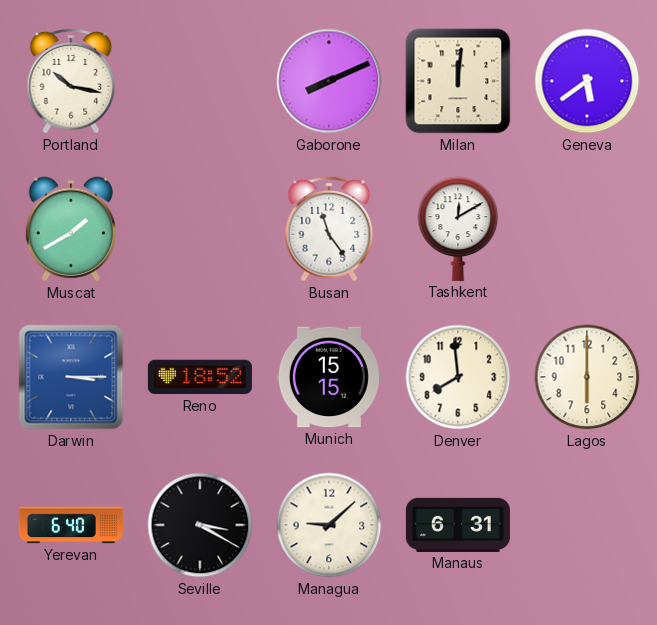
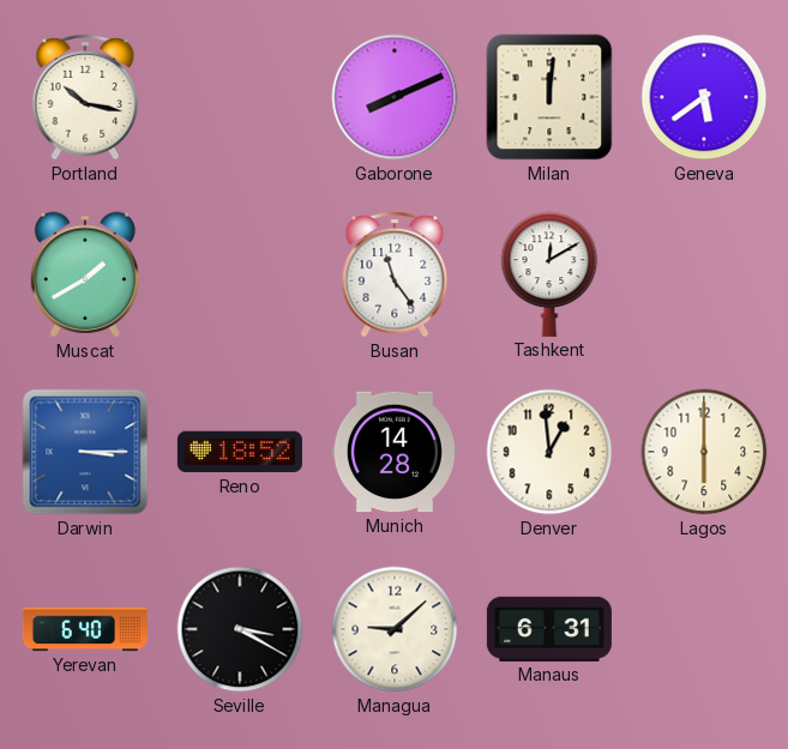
Munich: 15:15 -> 14:28 (395, 452)
Denver: 7:59 -> 12:59 (549, 452)
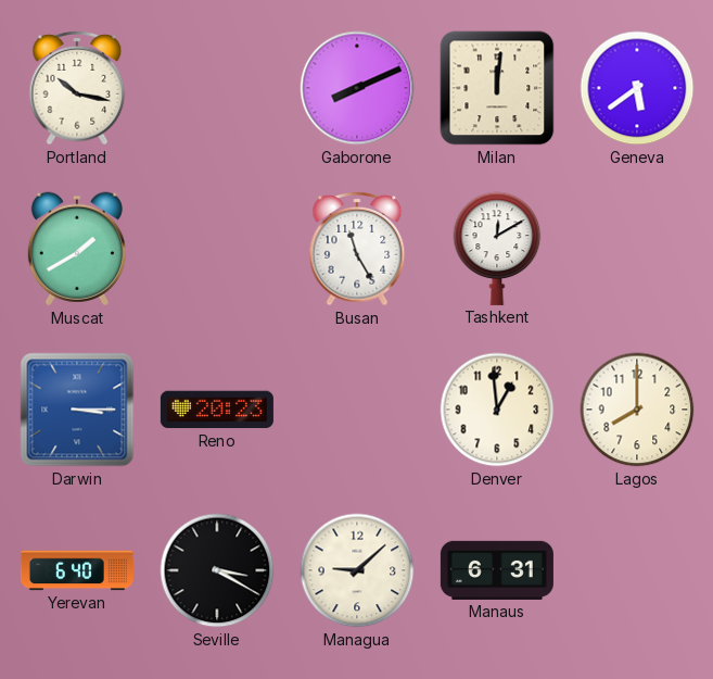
Busan: 11:24 -> 11:25 (357, 249)
Reno: 18:52 -> 20:23 (217, 410)
Munich: 14:28 -> none (395, 452)
Lagos: 6:00 -> 8:00 (637, 410)
